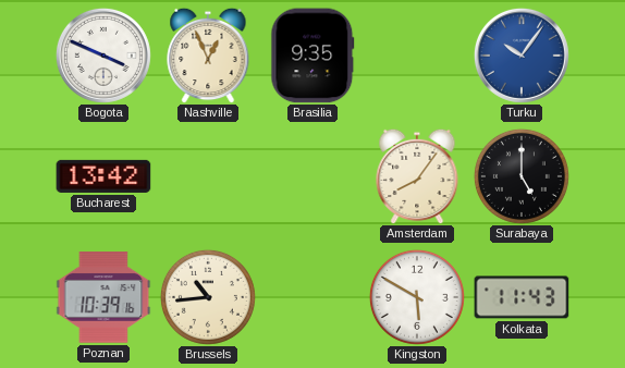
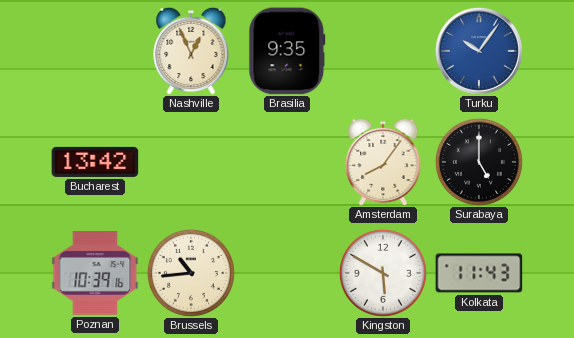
Bogota: 3:49 -> none (103, 56)
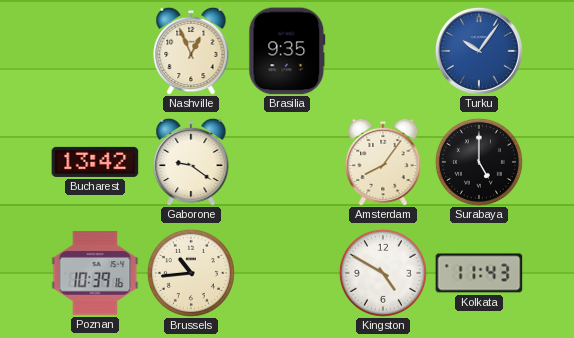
Gaborone: none -> 9:21 (191, 162)
Kingston: 5:50 -> 4:50 (383, 273)
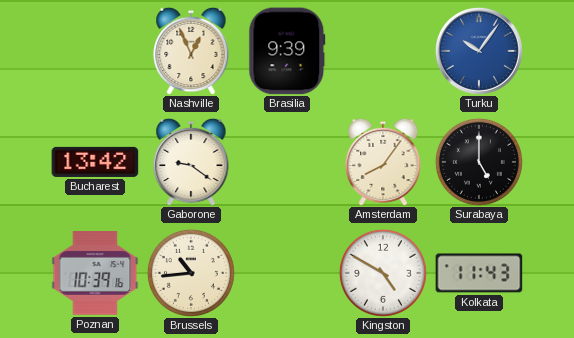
Brasilia: 9:35 -> 9:39 (287, 51)
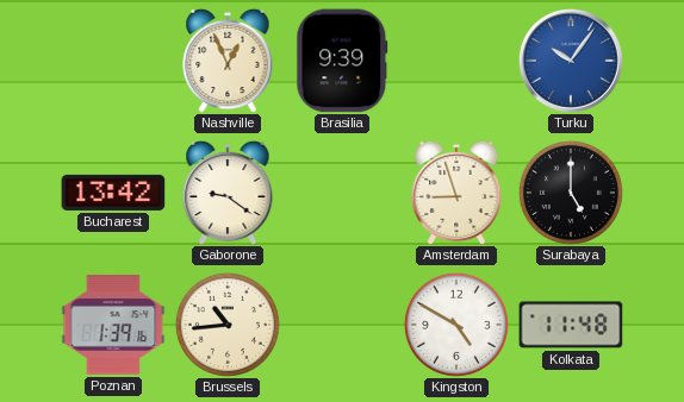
Amsterdam: 8:06 -> 8:57 (456, 193)
Poznan: 10:39 -> 1:39 (113, 325)
Kolkata: 11:43 -> 11:48 (571, 325)
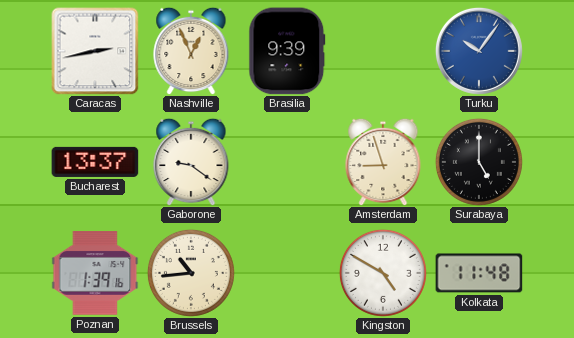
Caracas: none -> 2:43 (95, 51)
Bucharest: 13:42 -> 13:37 (95, 162)
